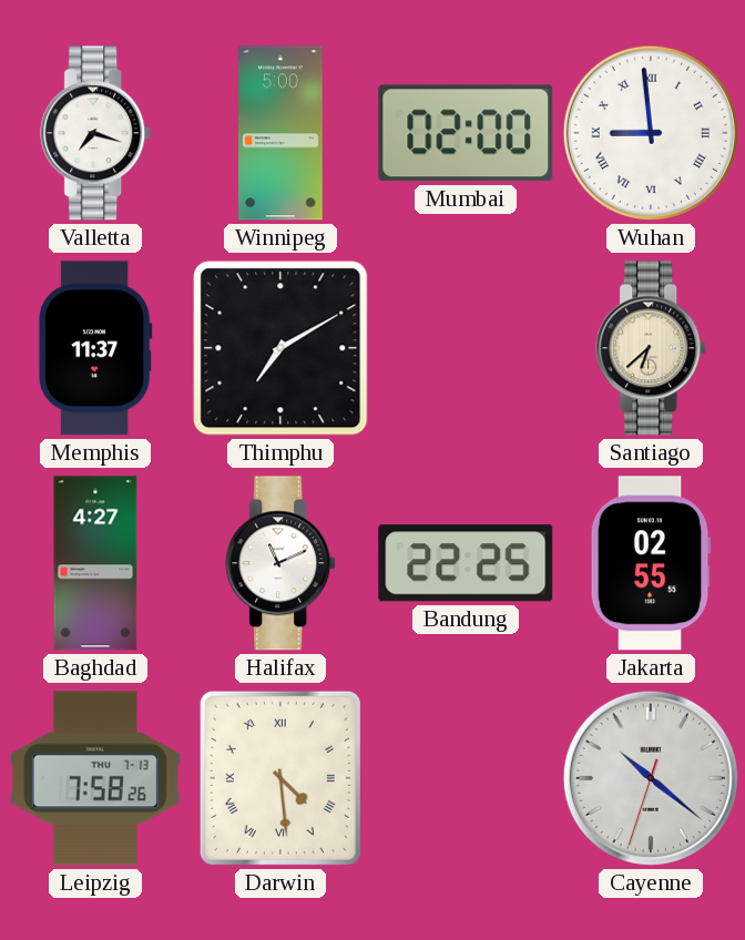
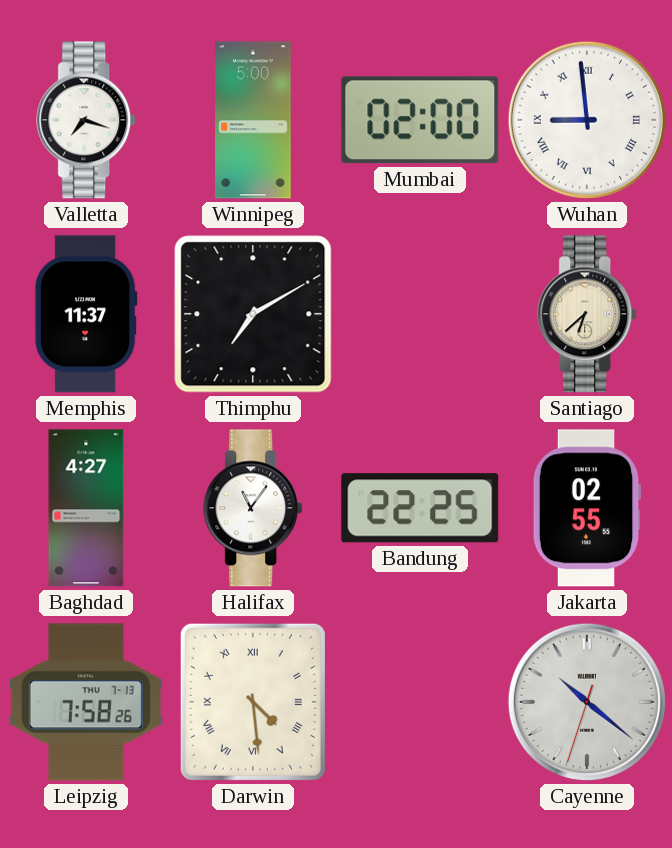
Halifax: 11:11 -> 11:06 (254, 508)
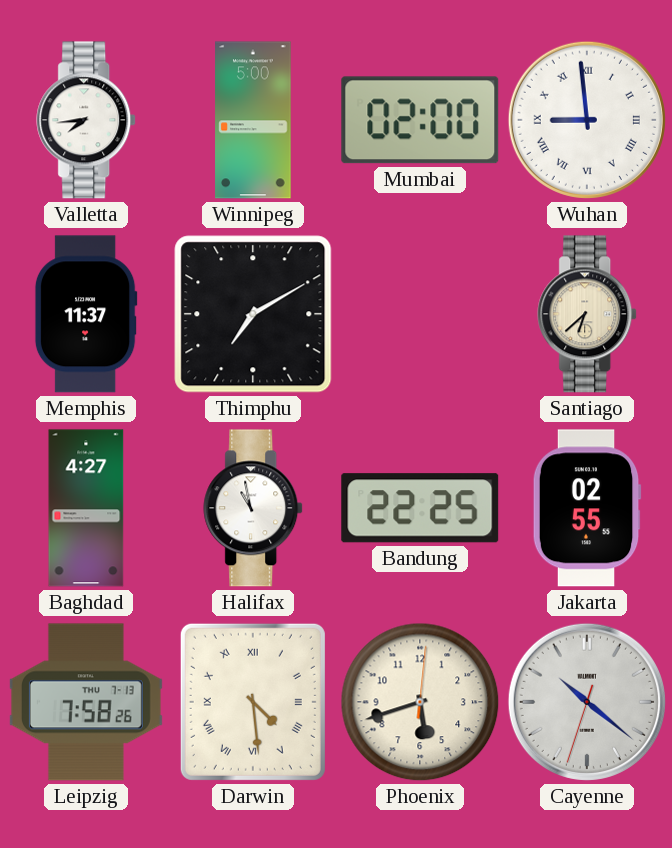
Valletta: 7:18 -> 7:44 (87, 120)
Halifax: 11:06 -> 10:58 (254, 508)
Phoenix: none -> 5:42 (420, 702)
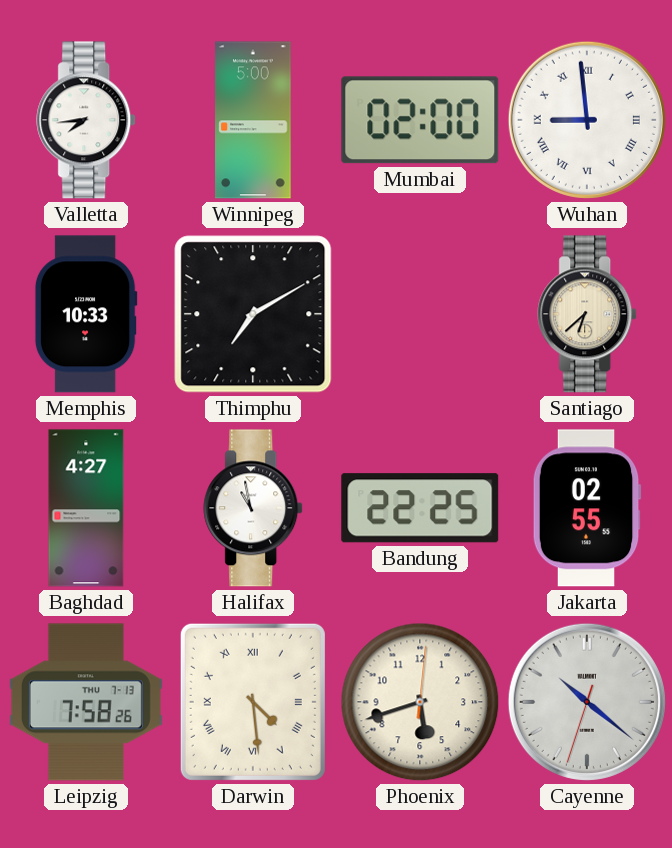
Memphis: 11:37 -> 10:33 (86, 314)
